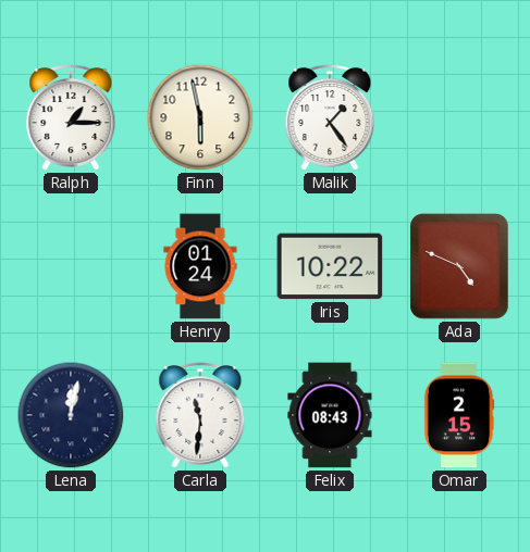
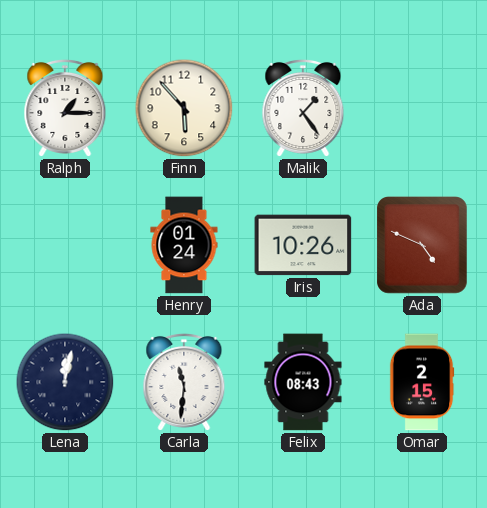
Finn: 5:58 -> 5:53 (184, 108)
Iris: 10:22 -> 10:26 (303, 245)
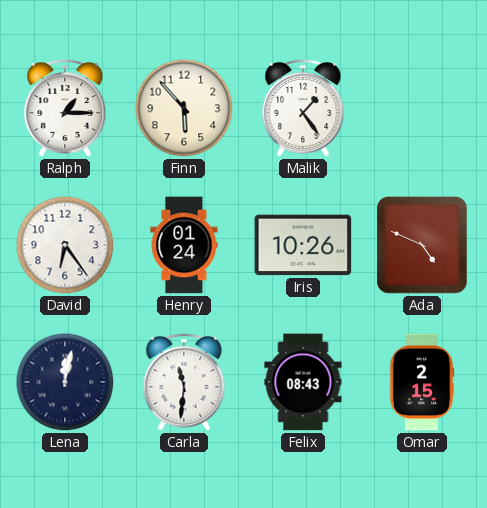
David: none -> 6:24 (65, 245)
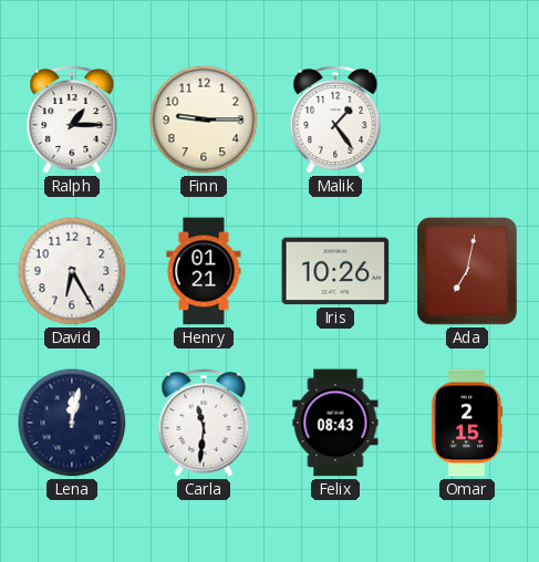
Finn: 5:53 -> 9:15 (204, 119)
David: 6:24 -> 6:25 (72, 271)
Henry: 01:24 -> 01:21 (204, 271)
Ada: 4:49 -> 7:02 (468, 272)
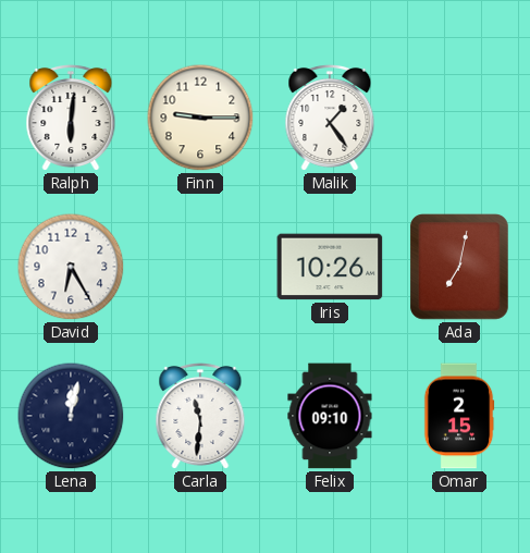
Ralph: 1:15 -> 6:01 (71, 118)
Henry: 01:21 -> none (204, 271)
Felix: 08:43 -> 09:10 (330, 416)
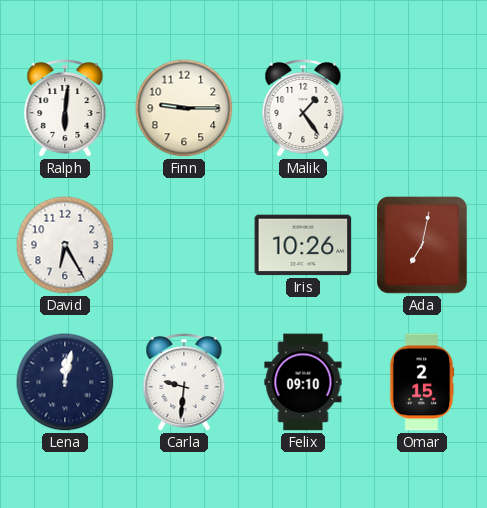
Carla: 11:31 -> 9:31 (184, 382)
